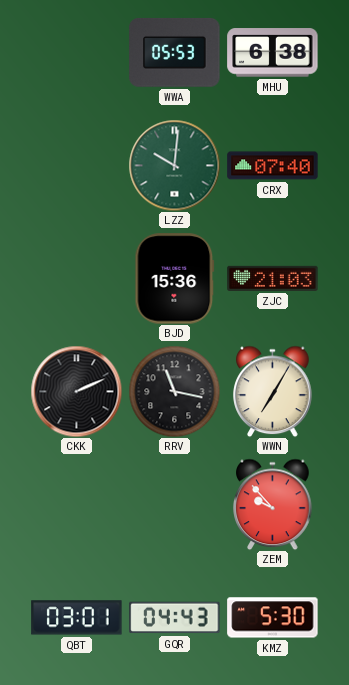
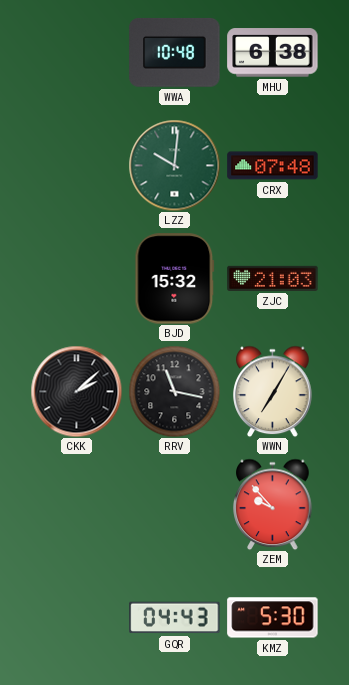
WWA: 05:53 -> 10:48 (175, 53)
CRX: 07:40 -> 07:48 (273, 166)
BJD: 15:36 -> 15:32 (175, 279)
CKK: 2:11 -> 2:08 (76, 391)
QBT: 03:01 -> none (77, 618)
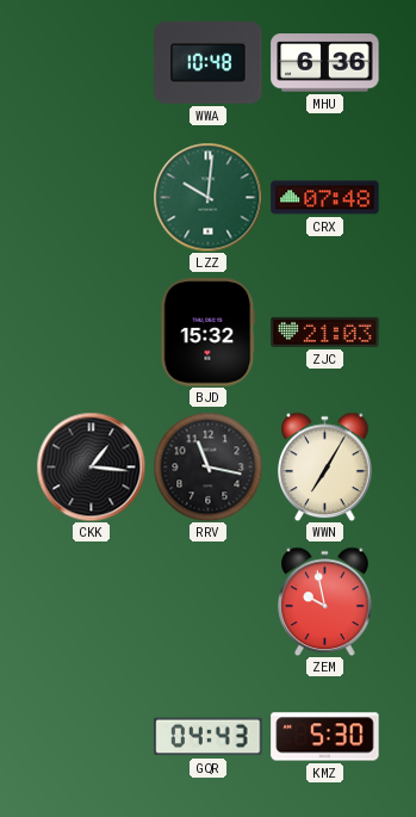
MHU: 6:38 -> 6:36 (325, 63)
CKK: 2:08 -> 1:16 (91, 466)
ZEM: 9:53 -> 9:58 (325, 601)
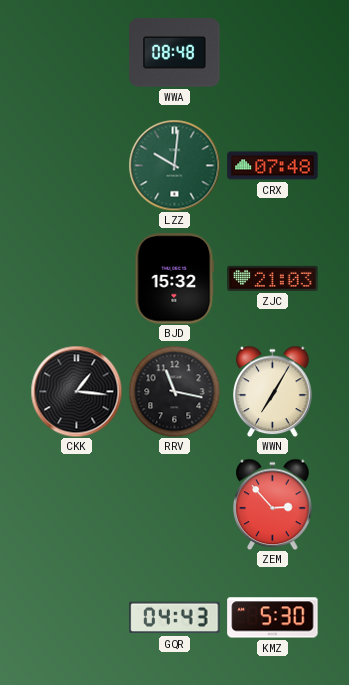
WWA: 10:48 -> 08:48 (175, 53)
MHU: 6:36 -> none (325, 63)
ZEM: 9:58 -> 2:53 (273, 504)
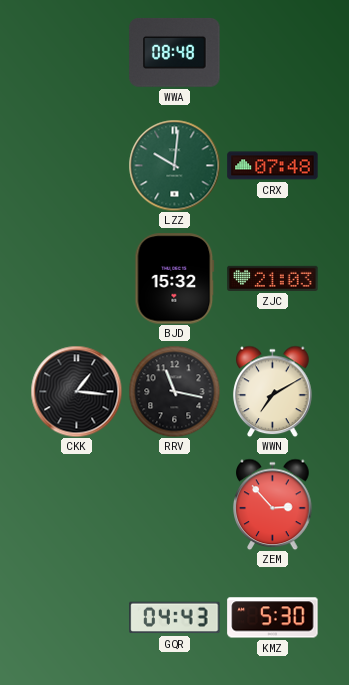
WWN: 7:05 -> 7:10 (273, 391)
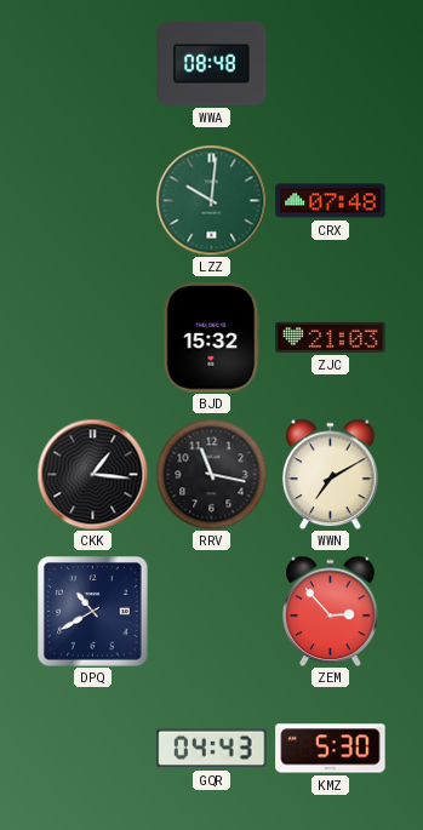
DPQ: none -> 10:40 (93, 612)
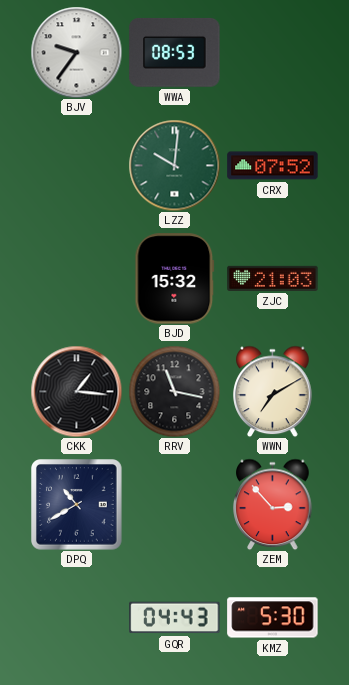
BJV: none -> 9:36 (76, 52)
WWA: 08:48 -> 08:53 (175, 53)
CRX: 07:48 -> 07:52 (273, 166)
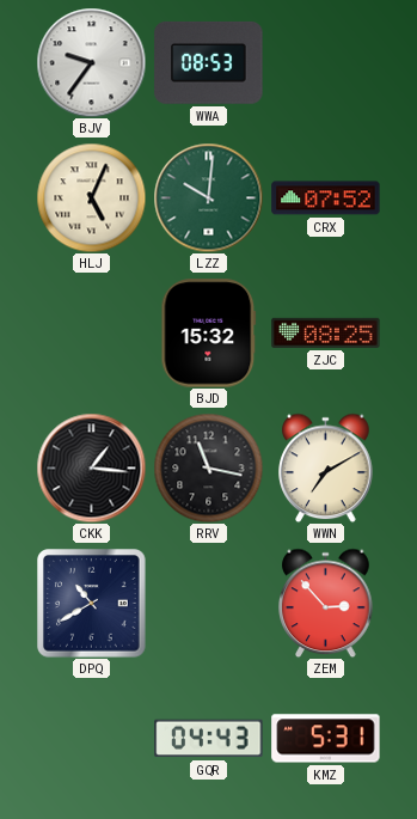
HLJ: none -> 5:04 (91, 197)
ZJC: 21:03 -> 08:25 (326, 332)
KMZ: 5:30 -> 5:31 (326, 739)
